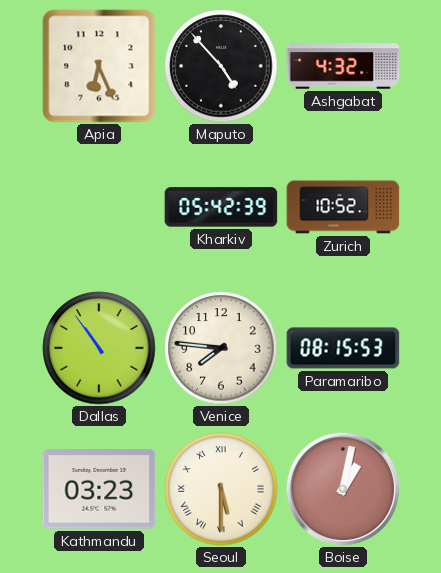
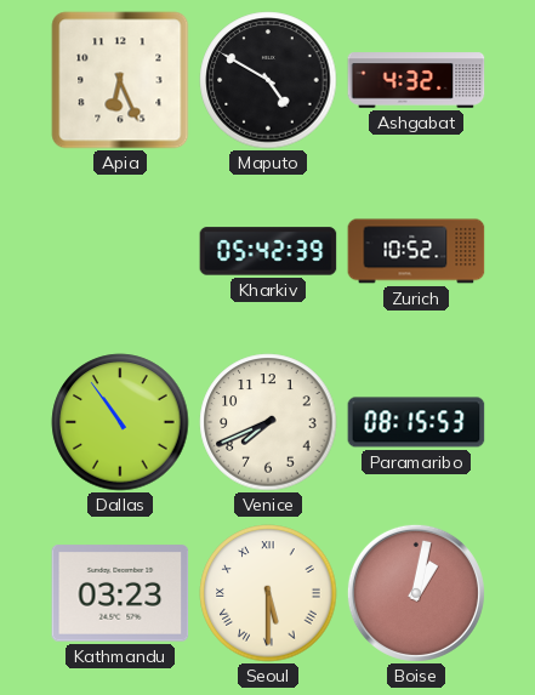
Maputo: 4:53 -> 4:50 (268, 80)
Venice: 7:46 -> 7:41 (268, 422)
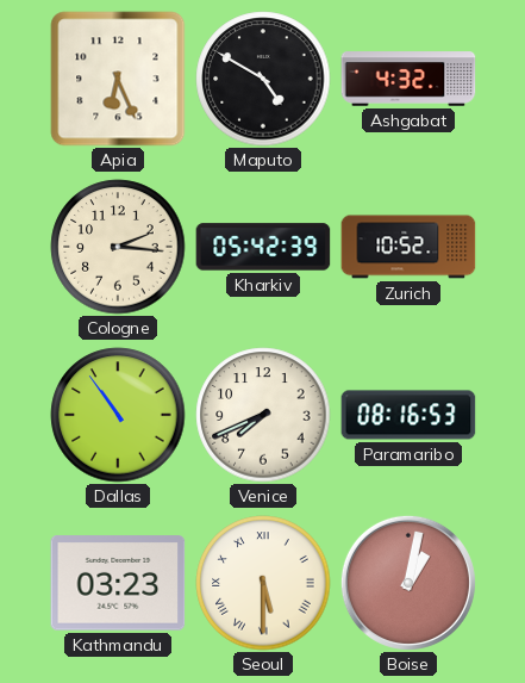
Cologne: none -> 2:16 (118, 247)
Paramaribo: 08:15 -> 08:16 (408, 415)
